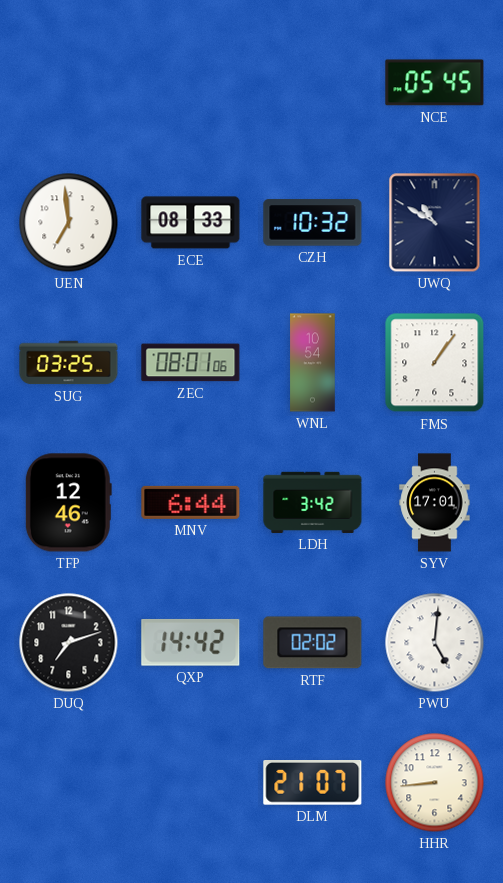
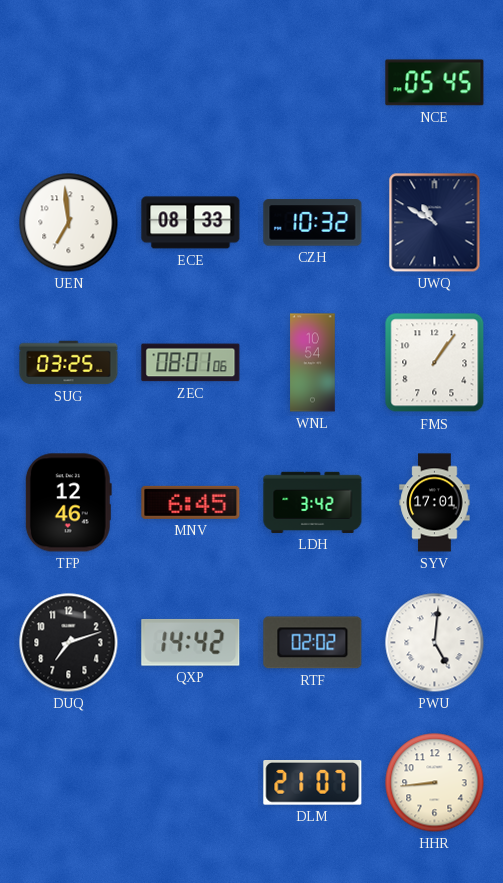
MNV: 6:44 -> 6:45 (191, 502)
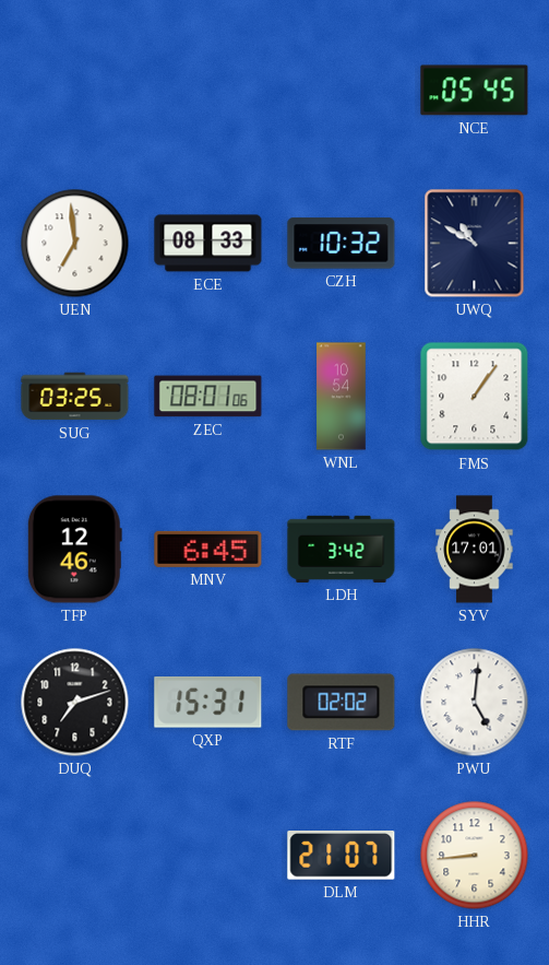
QXP: 14:42 -> 15:31 (208, 703)
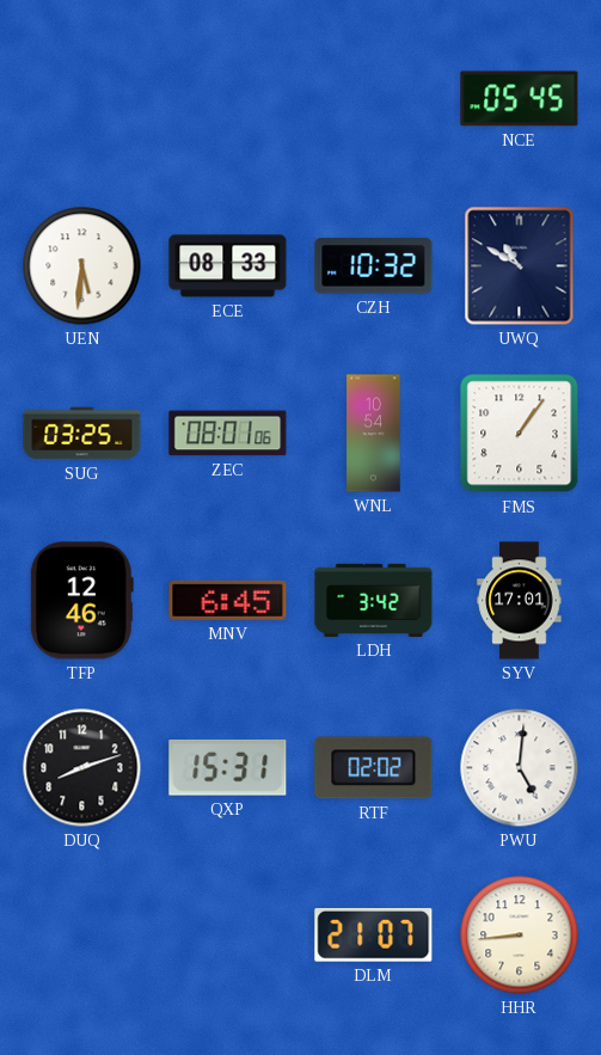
UEN: 6:59 -> 5:31 (82, 266)
DUQ: 7:12 -> 8:12 (82, 768)
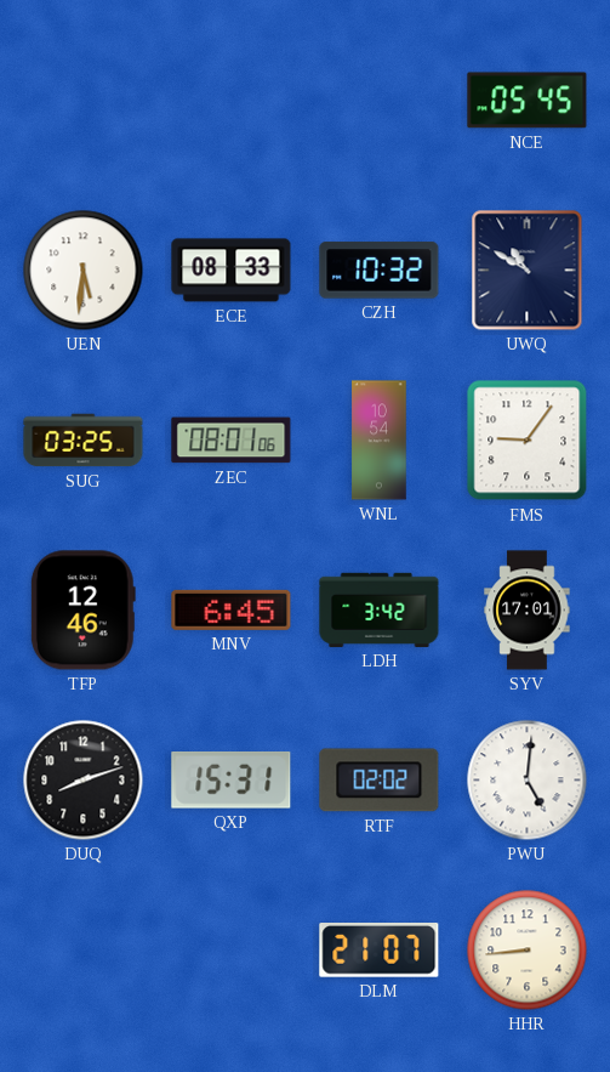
FMS: 1:06 -> 9:06 (528, 441)
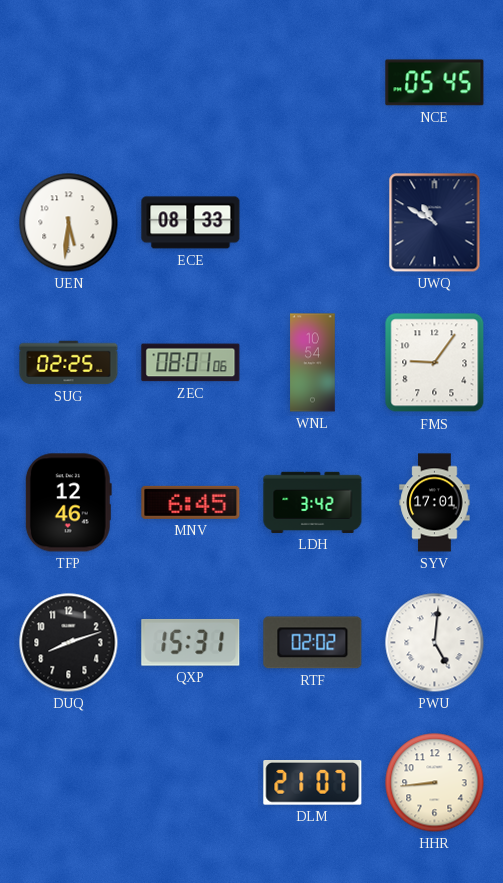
CZH: 10:32 -> none (380, 271)
SUG: 03:25 -> 02:25 (69, 363)
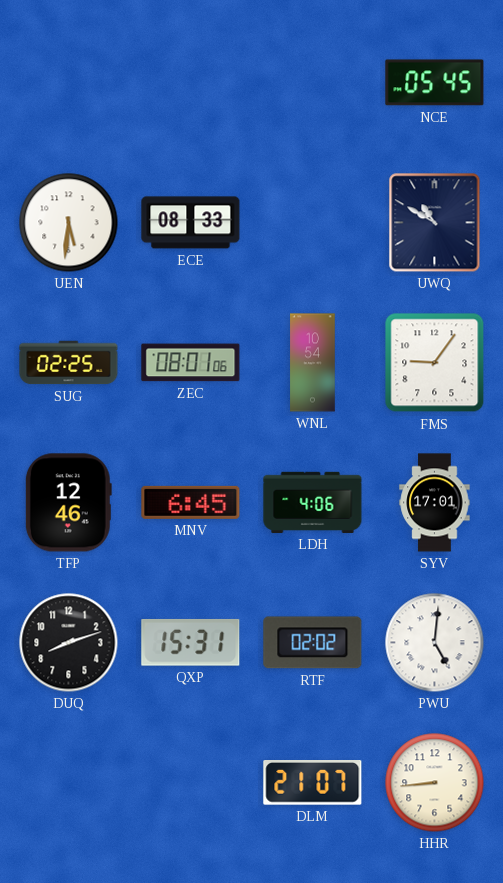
LDH: 3:42 -> 4:06 (313, 502)
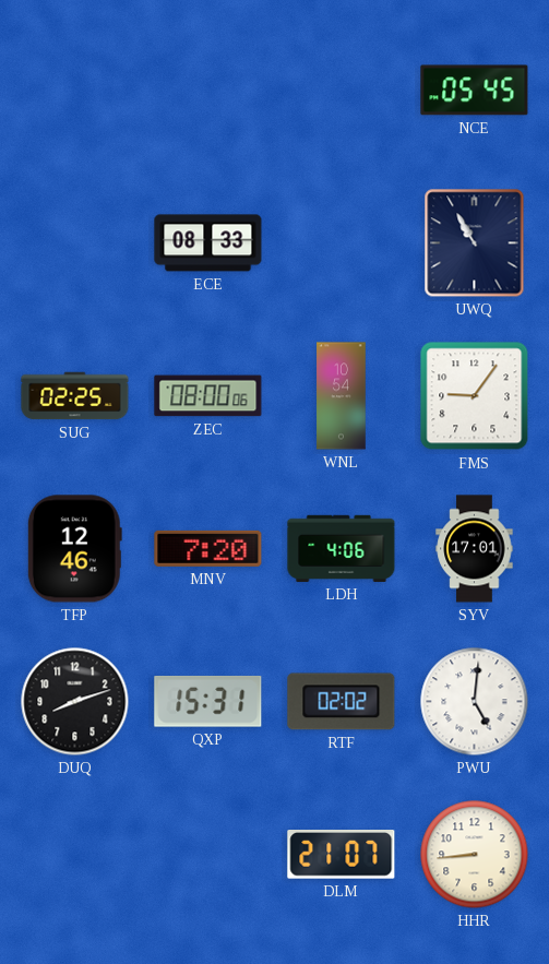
UEN: 5:31 -> none (69, 223)
UWQ: 10:50 -> 10:55 (475, 243)
ZEC: 08:01 -> 08:00 (208, 396)
MNV: 6:45 -> 7:20 (208, 548)
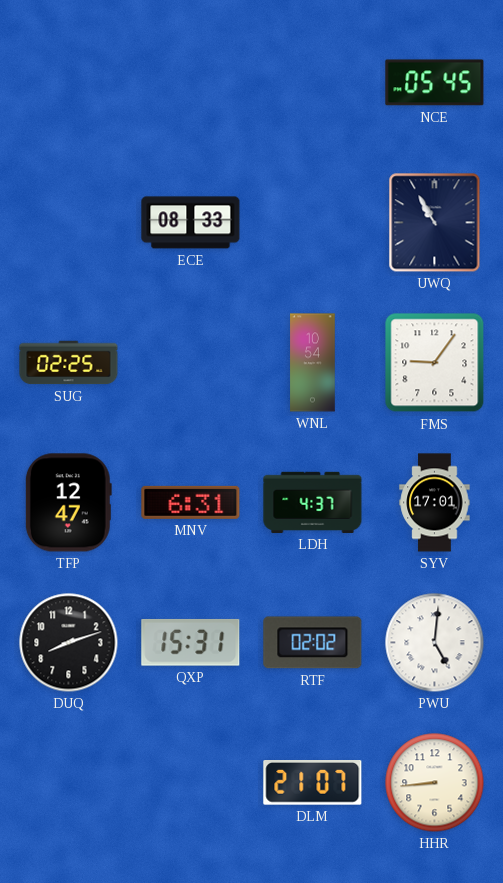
ZEC: 08:00 -> none (208, 396)
TFP: 12:46 -> 12:47 (68, 503)
MNV: 7:20 -> 6:31 (191, 502)
LDH: 4:06 -> 4:37 (313, 502)
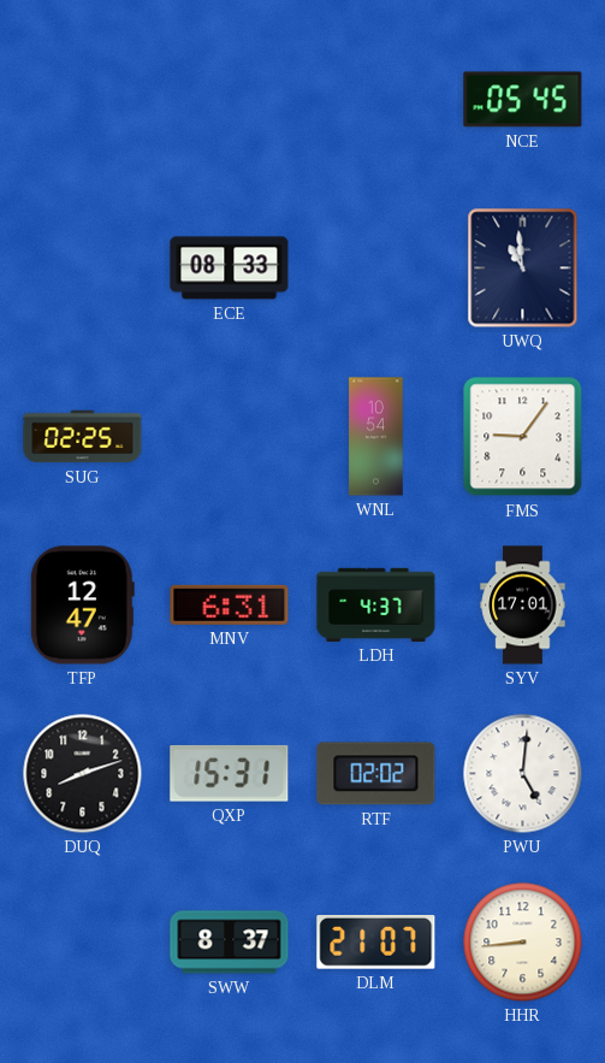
UWQ: 10:55 -> 10:59 (523, 268)
SWW: none -> 8:37 (230, 943)
